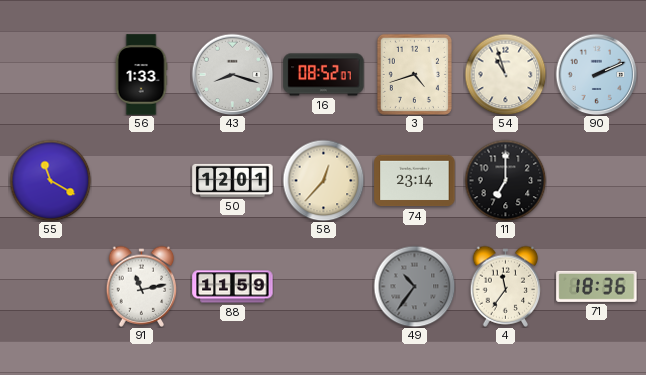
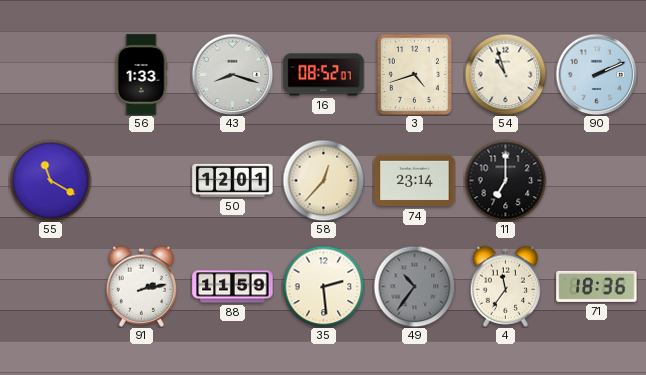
91: 11:13 -> 2:13 (142, 286)
35: none -> 2:29 (323, 286)
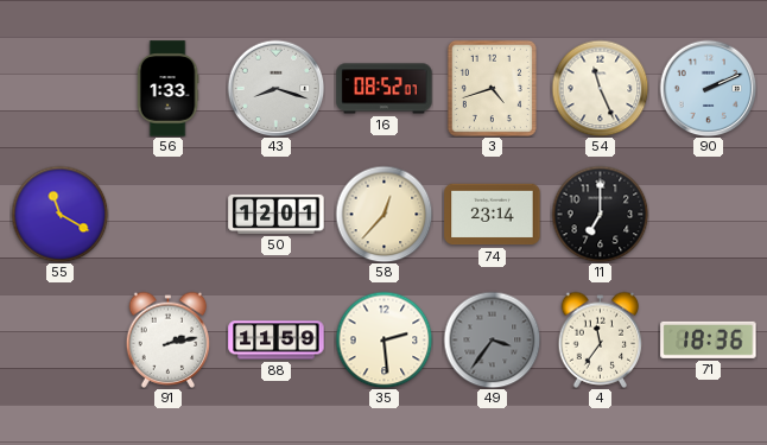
54: 10:57 -> 11:26 (600, 88)
49: 10:36 -> 3:36 (492, 339)
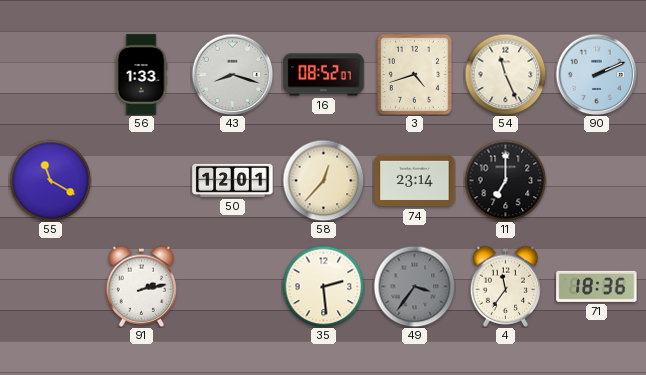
88: 11:59 -> none (277, 341)
